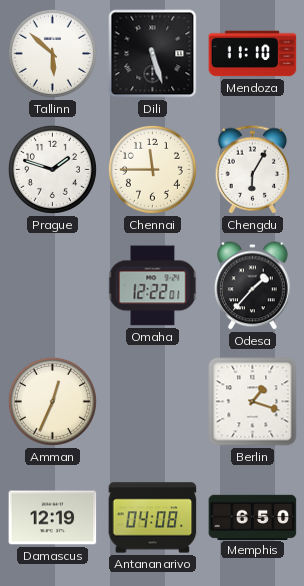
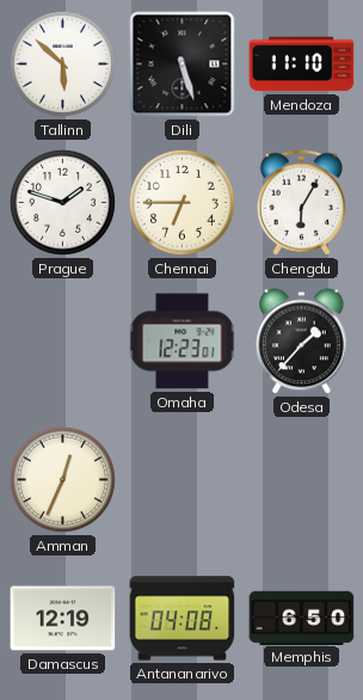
Chennai: 11:45 -> 6:45 (181, 202)
Omaha: 12:22 -> 12:23 (183, 342)
Berlin: 1:18 -> none (253, 402)
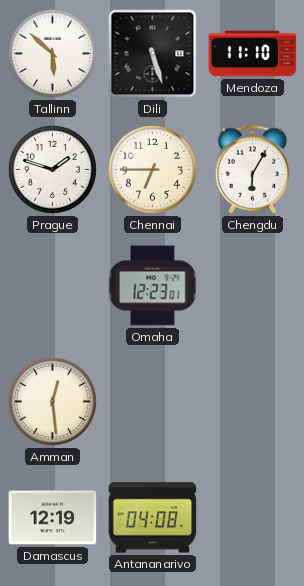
Odesa: 1:37 -> none (302, 342)
Amman: 12:34 -> 12:29 (52, 401)
Memphis: 6:50 -> none (302, 618)
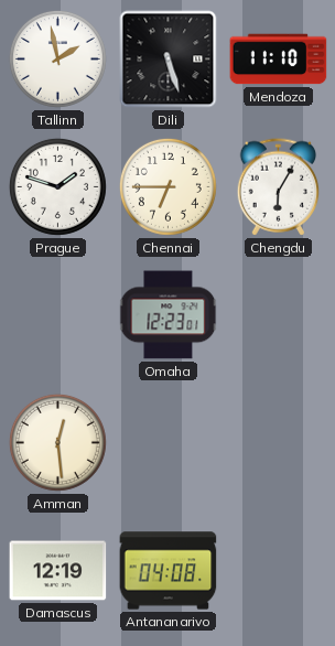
Tallinn: 5:52 -> 1:58 (57, 58)
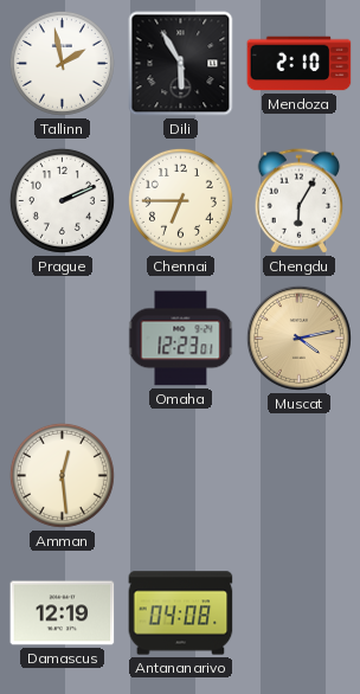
Dili: 5:27 -> 5:55 (181, 64)
Mendoza: 11:10 -> 2:10 (300, 64)
Prague: 1:48 -> 2:11 (62, 200)
Muscat: none -> 4:13 (298, 338)
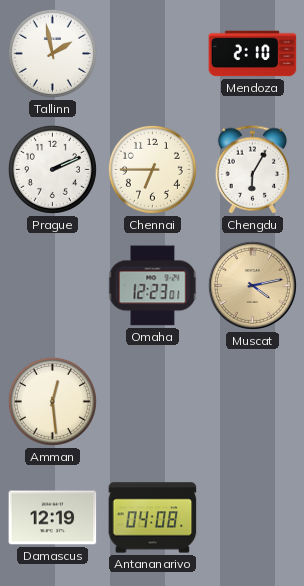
Dili: 5:55 -> none (181, 64)
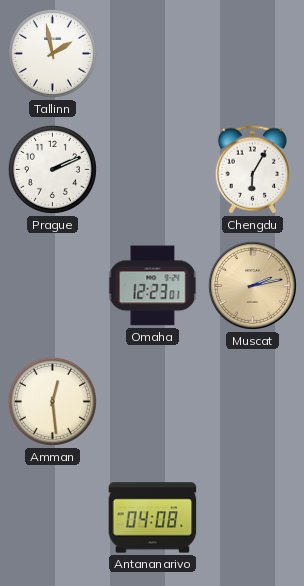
Mendoza: 2:10 -> none (253, 54)
Chennai: 6:45 -> none (152, 169)
Muscat: 4:13 -> 2:13 (252, 285)
Damascus: 12:19 -> none (53, 518)
